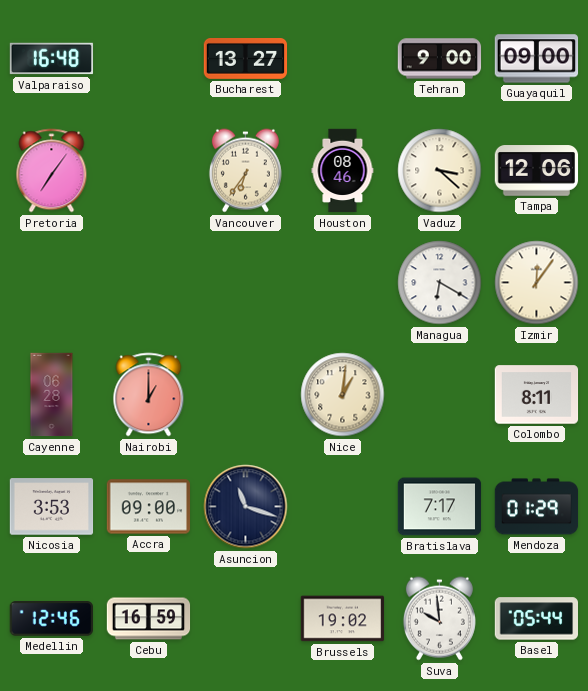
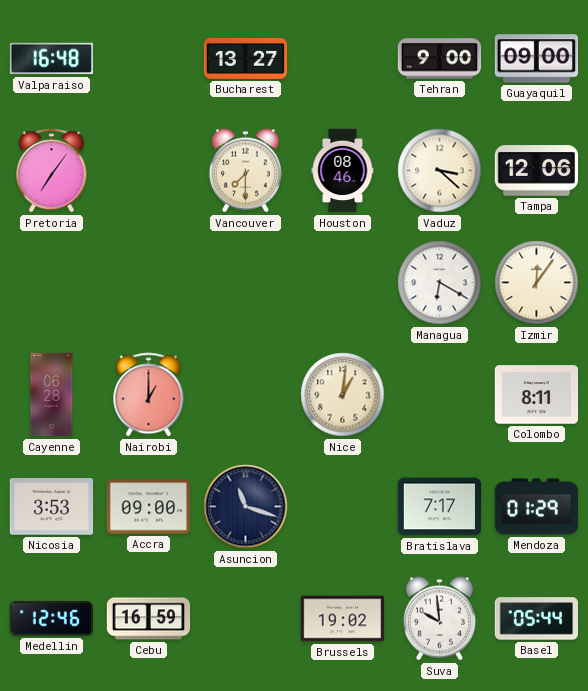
Vancouver: 6:36 -> 7:30 (245, 171)
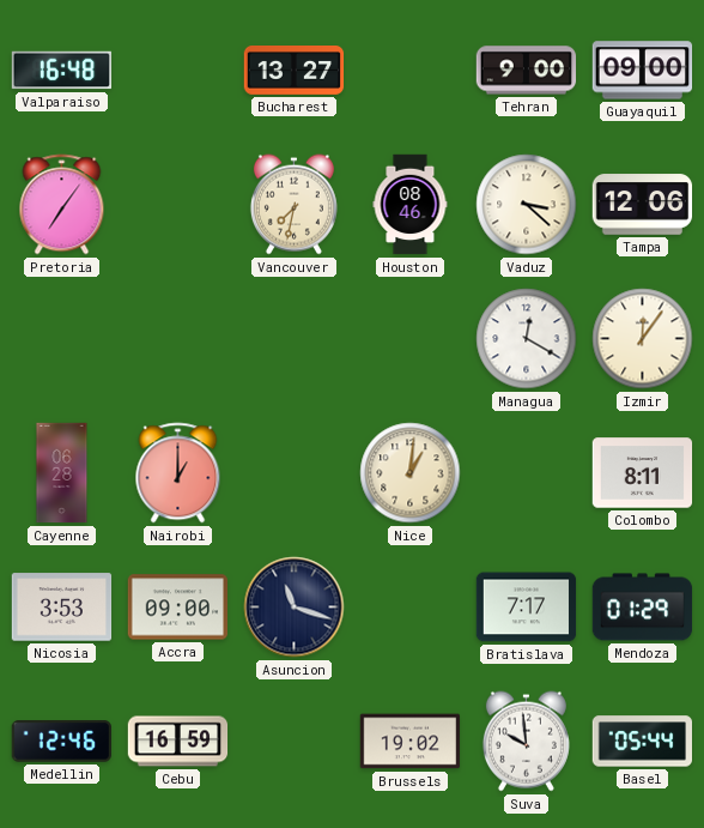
Vancouver: 7:30 -> 7:32 (293, 205)
Managua: 6:20 -> 12:20 (527, 339)
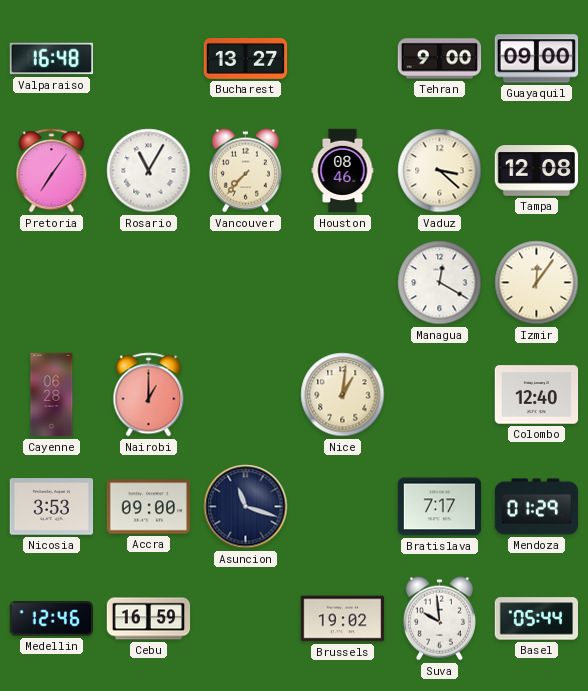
Rosario: none -> 11:05 (149, 171)
Vancouver: 7:32 -> 7:37 (245, 171)
Tampa: 12:06 -> 12:08 (537, 171)
Colombo: 8:11 -> 12:40 (537, 395)
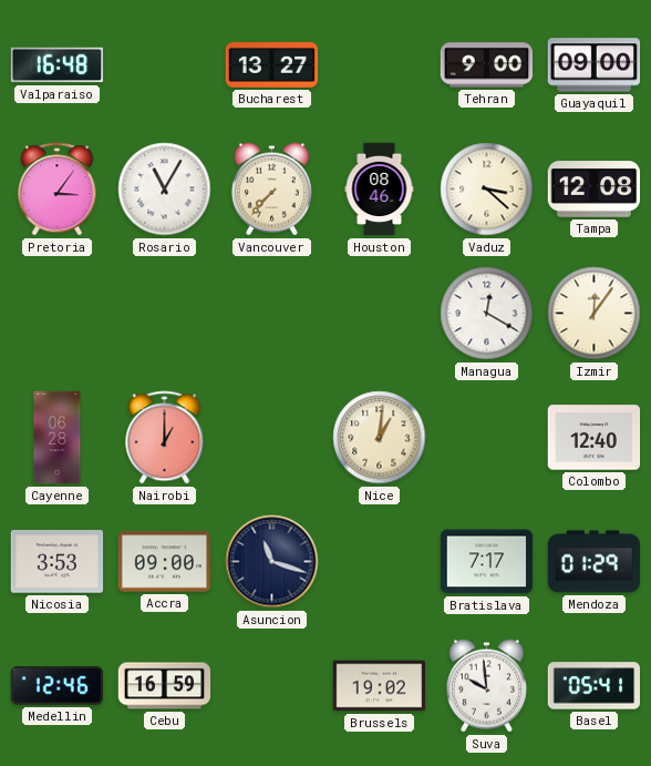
Pretoria: 7:06 -> 3:06 (58, 190)
Basel: 05:44 -> 05:41 (595, 686)
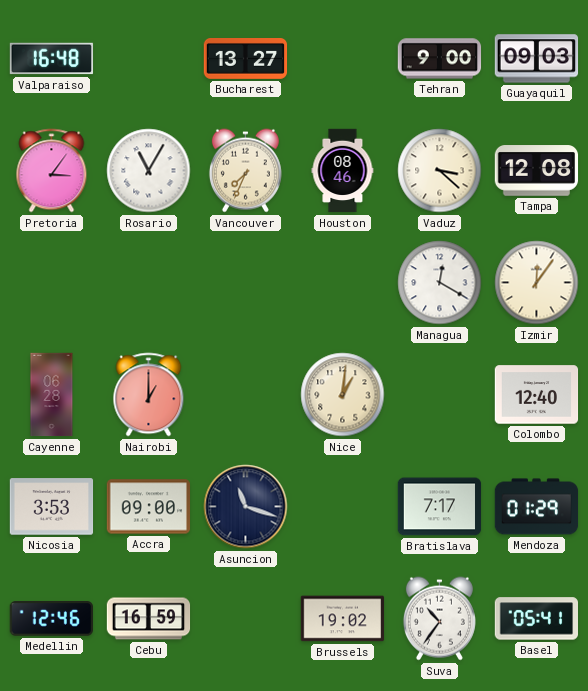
Guayaquil: 09:00 -> 09:03 (537, 59)
Vancouver: 7:37 -> 7:34 (245, 171)
Suva: 9:59 -> 10:36 (439, 619)
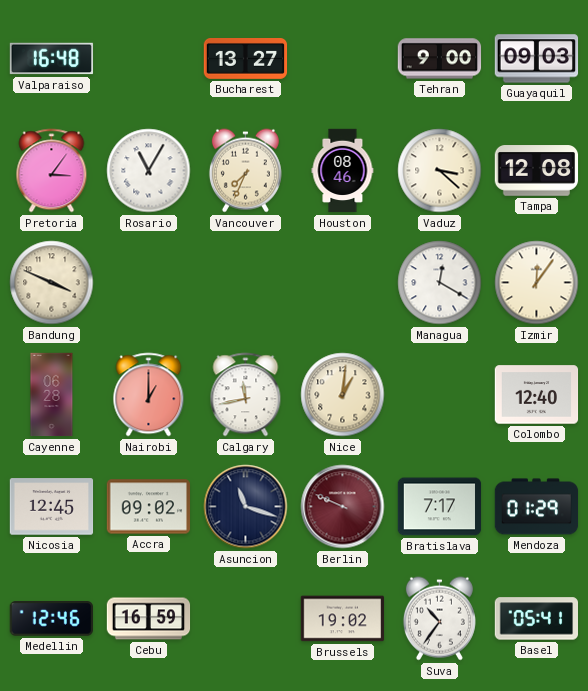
Bandung: none -> 3:49 (52, 283)
Calgary: none -> 11:43 (246, 395)
Nicosia: 3:53 -> 12:45 (52, 507)
Accra: 09:00 -> 09:02 (149, 507)
Berlin: none -> 9:49 (343, 507)
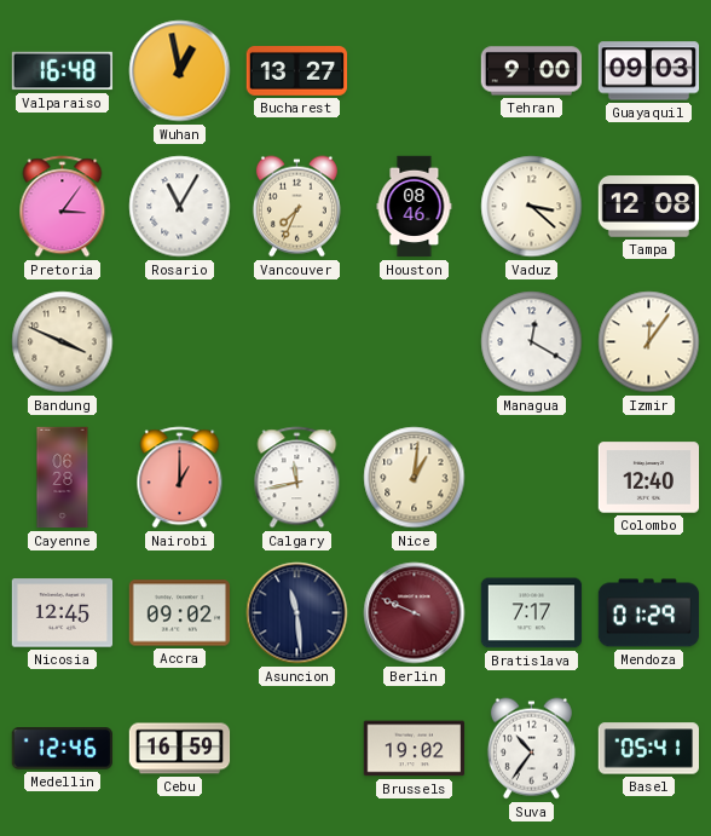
Wuhan: none -> 12:58 (180, 71)
Asuncion: 11:18 -> 11:29 (297, 613)
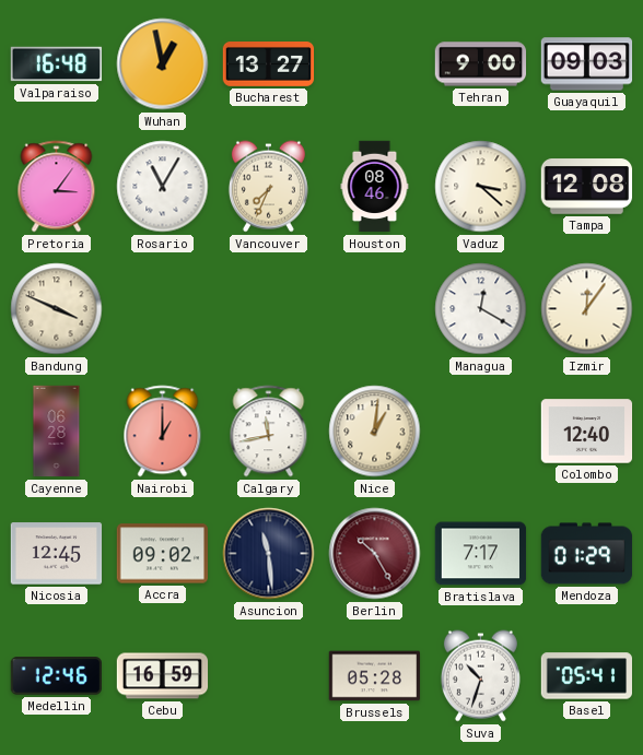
Berlin: 9:49 -> 10:25 (375, 554)
Brussels: 19:02 -> 05:28 (375, 676)
Suva: 10:36 -> 10:33 (480, 676)
